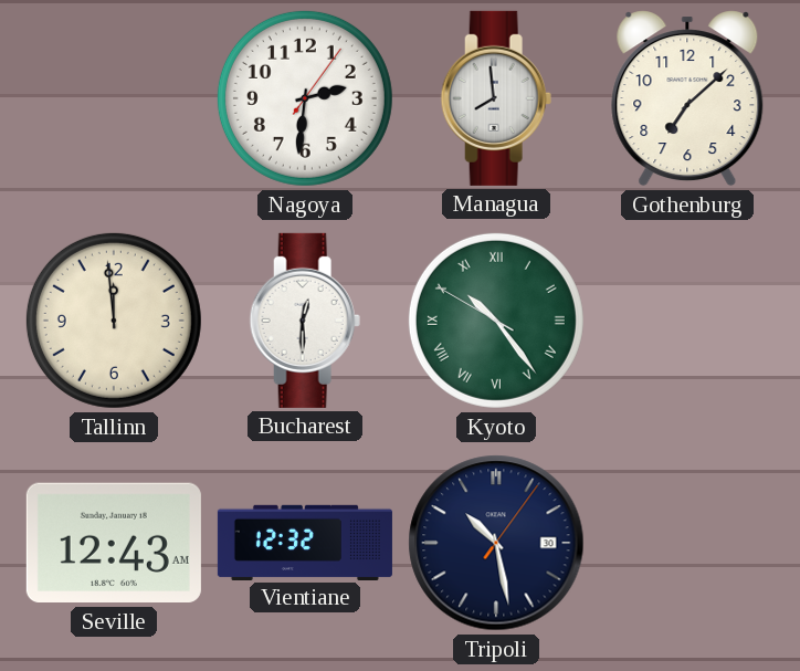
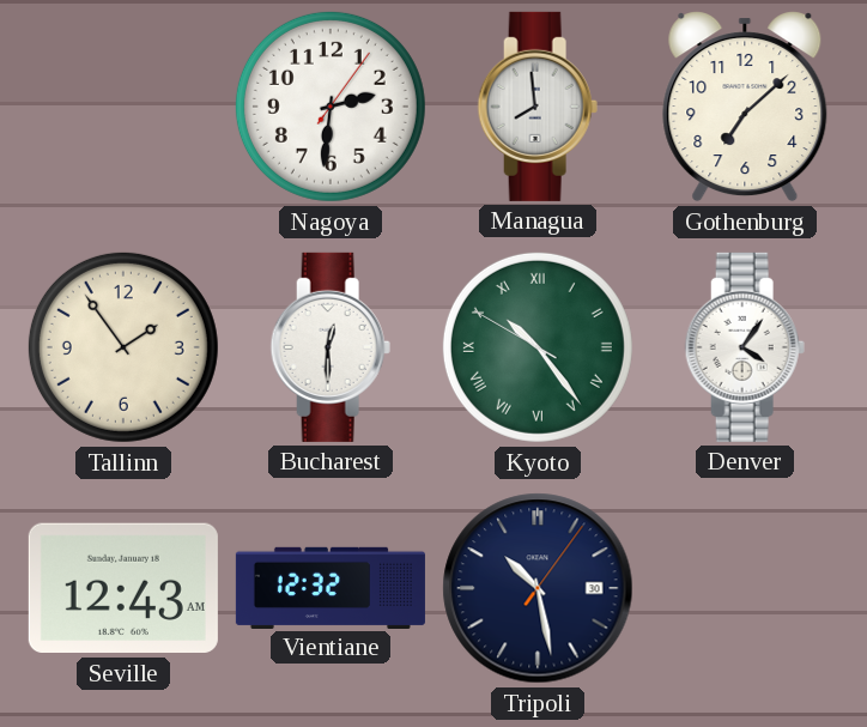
Tallinn: 11:59 -> 1:54 (123, 347)
Denver: none -> 4:06 (745, 347)
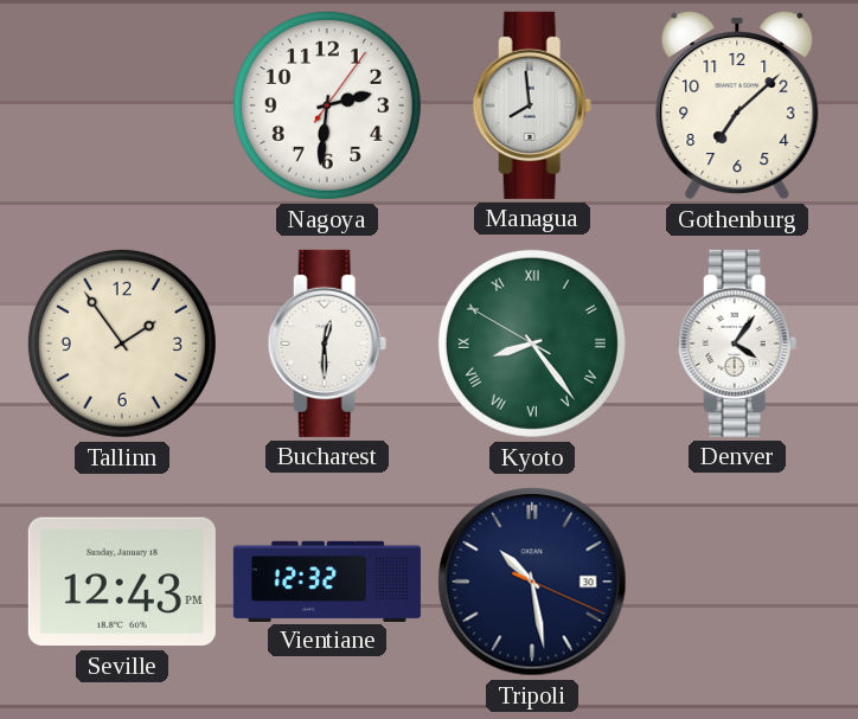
Kyoto: 10:23 -> 8:23 (532, 344)
Seville: 12:43 AM -> 12:43 PM (122, 582)
Tripoli: 10:28:06 -> 10:28:19 (532, 582)
